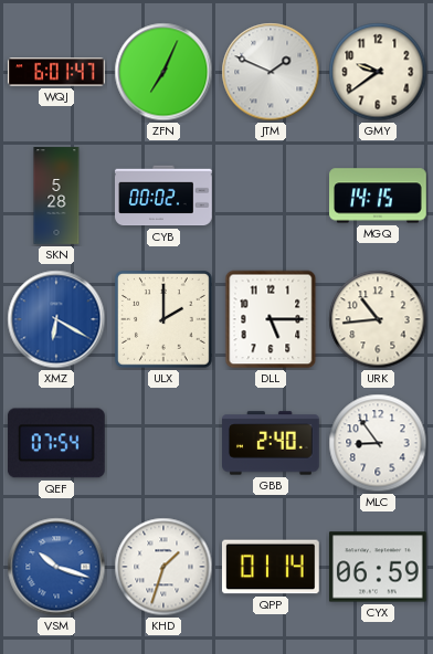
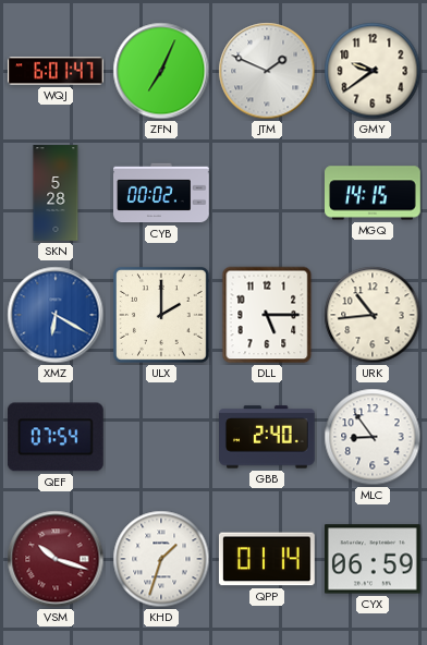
VSM dial: blue -> burgundy (56, 559)
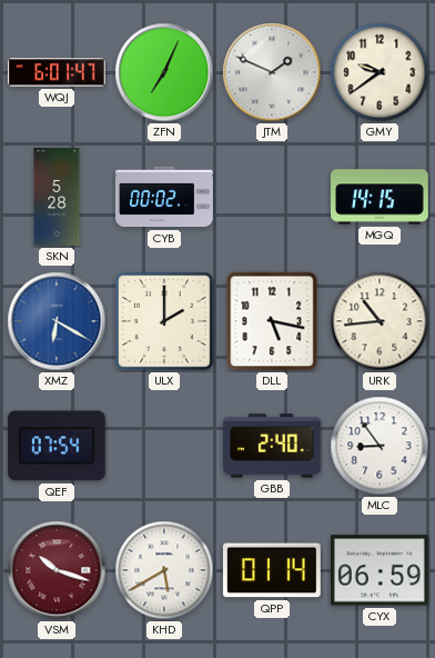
DLL: 5:15 -> 5:17 (272, 321)
KHD: 1:33 -> 5:40 (164, 570)
